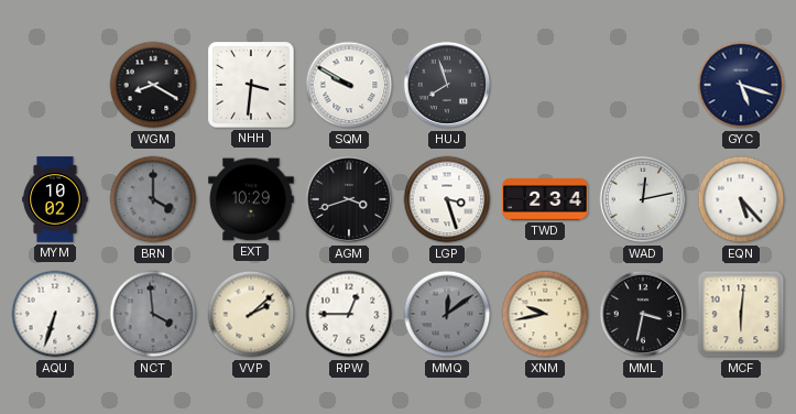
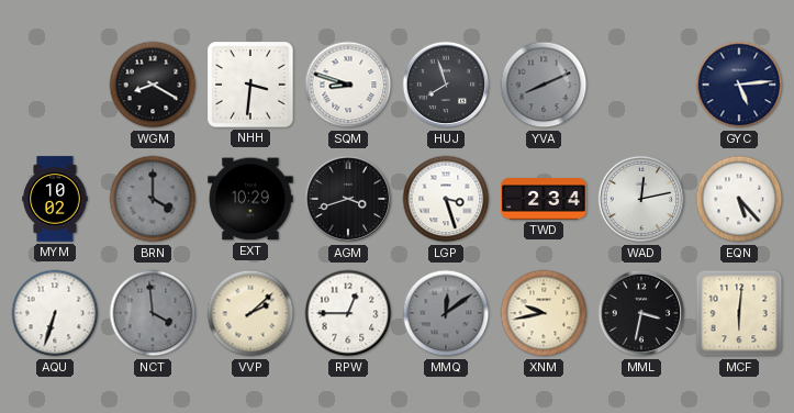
SQM: 9:50 -> 8:48 (348, 85)
YVA: none -> 8:11 (544, 85)
GYC: 5:18 -> 5:14 (739, 85)
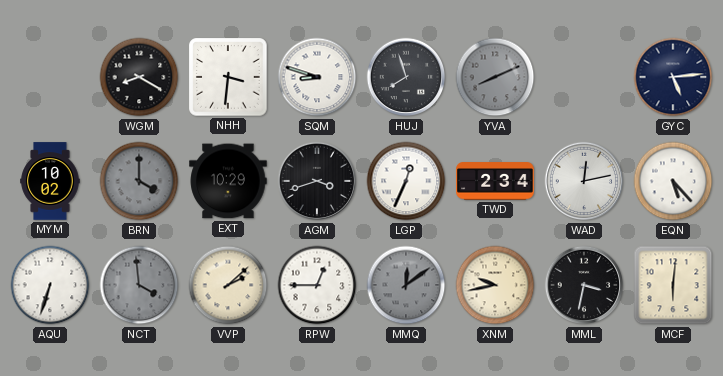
LGP: 3:27 -> 12:34 (406, 181)
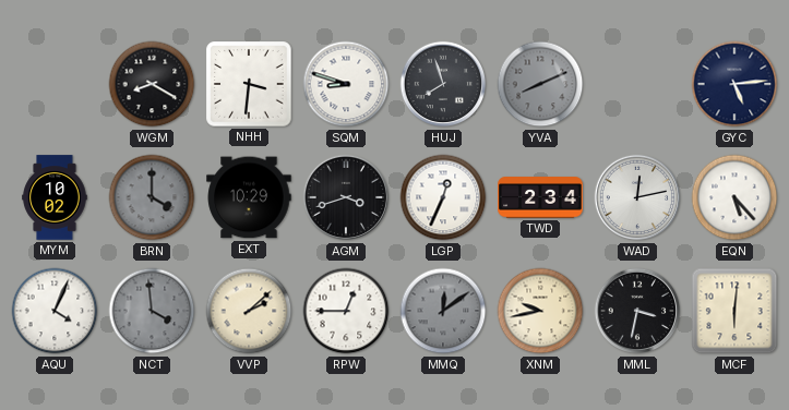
AQU: 6:33 -> 4:04 (55, 311)
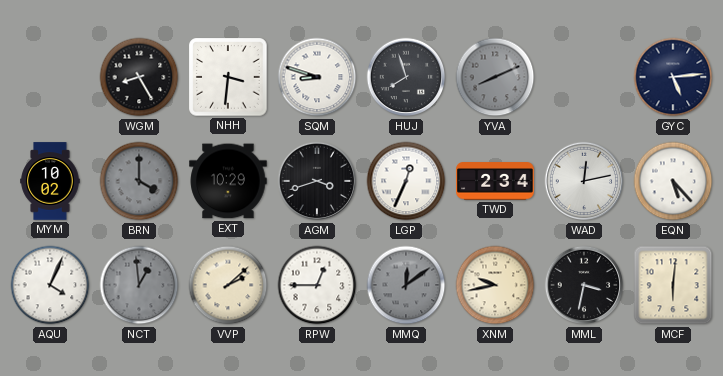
WGM: 8:20 -> 8:25 (139, 77)
NCT: 3:59 -> 12:59 (139, 285)
